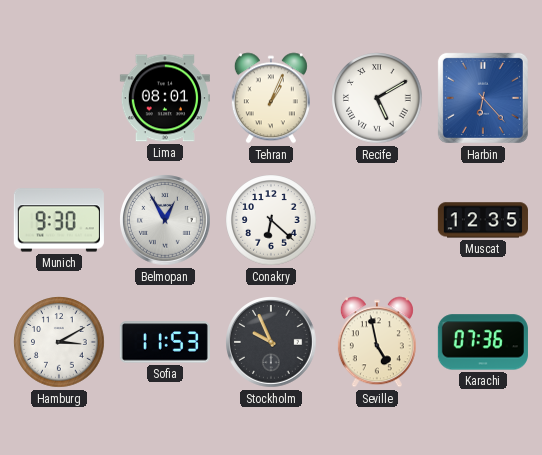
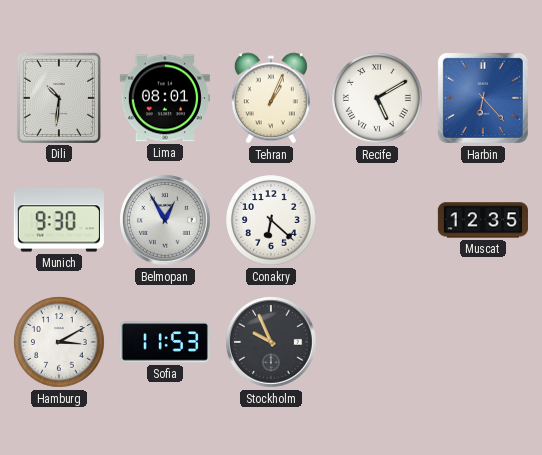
Dili: none -> 10:31 (59, 98)
Seville: 4:58 -> none (377, 342)
Karachi: 07:36 -> none (483, 342)
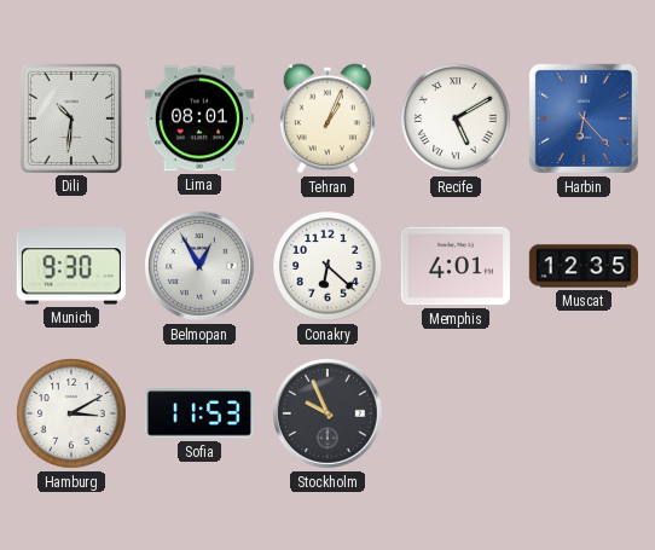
Memphis: none -> 4:01 (456, 266)
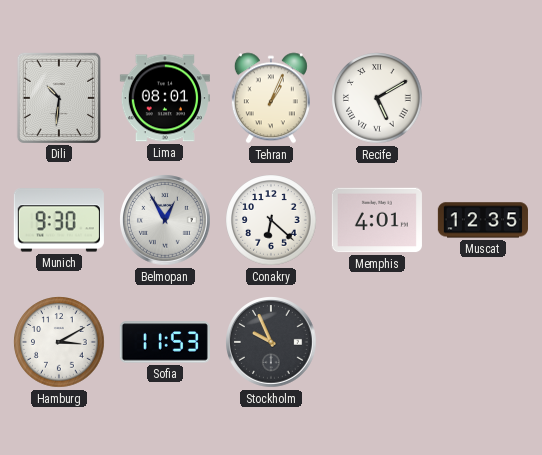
Harbin: 6:23 -> none (584, 118)
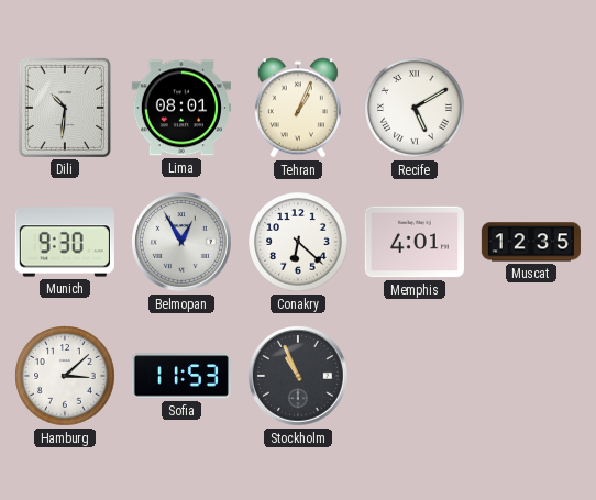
Hamburg: 3:10 -> 3:08 (65, 376)
Stockholm: 9:56 -> 10:56 (298, 376)
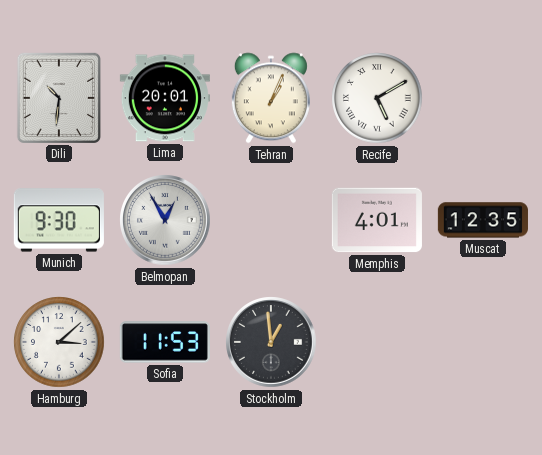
Lima: 08:01 -> 20:01 (165, 98)
Conakry: 6:22 -> none (298, 242)
Stockholm: 10:56 -> 12:59 (271, 342)
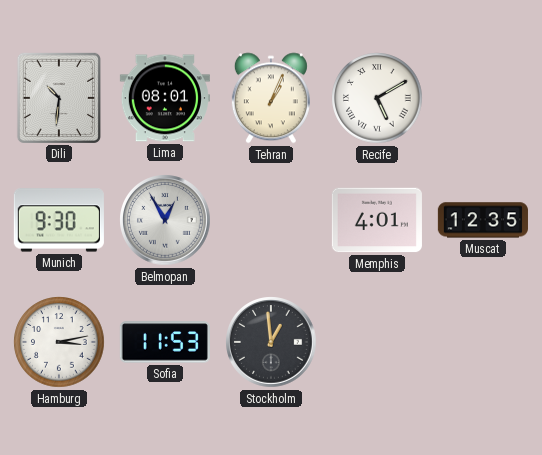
Lima: 20:01 -> 08:01 (165, 98)
Hamburg: 3:08 -> 3:13 (59, 342)
